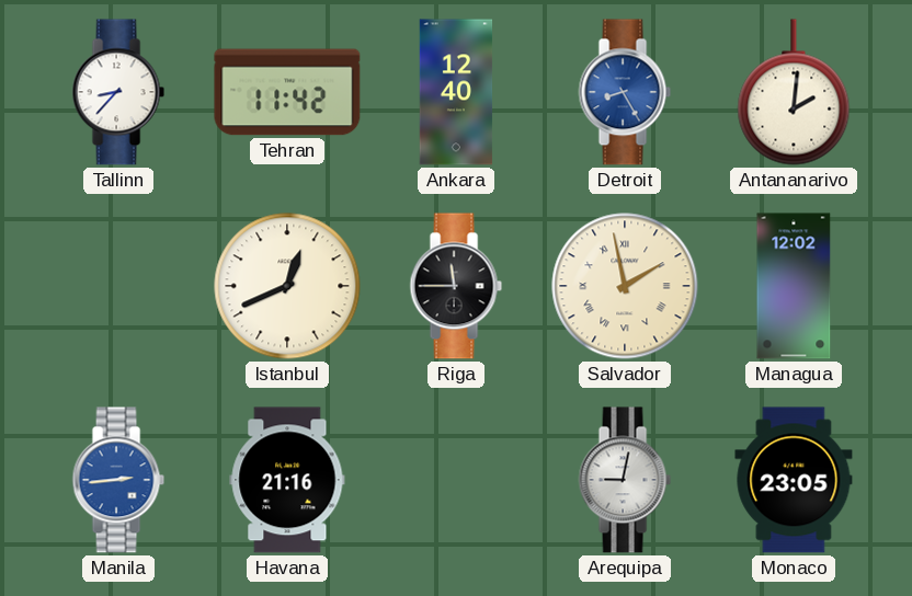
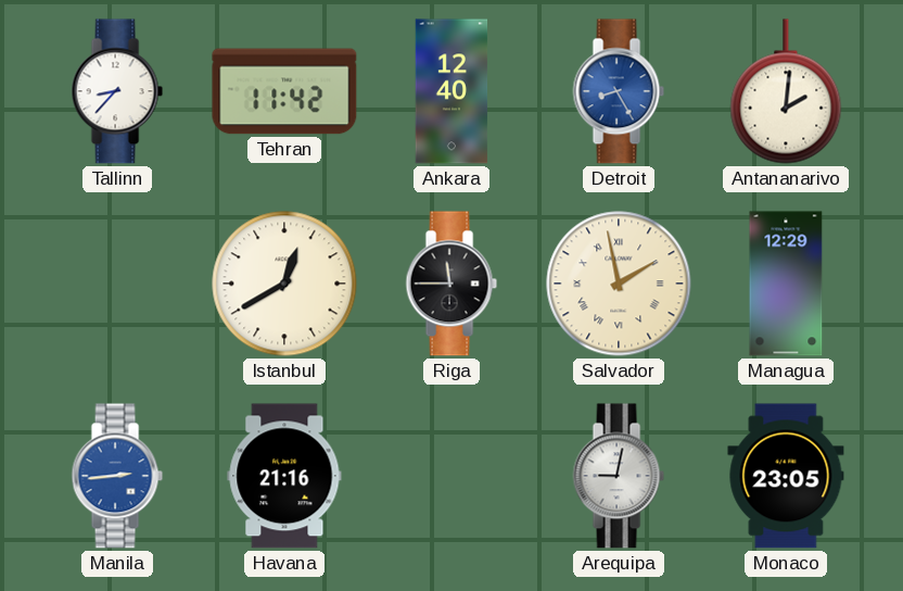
Istanbul: 12:41 -> 12:40 (284, 284)
Managua: 12:02 -> 12:29 (786, 284)
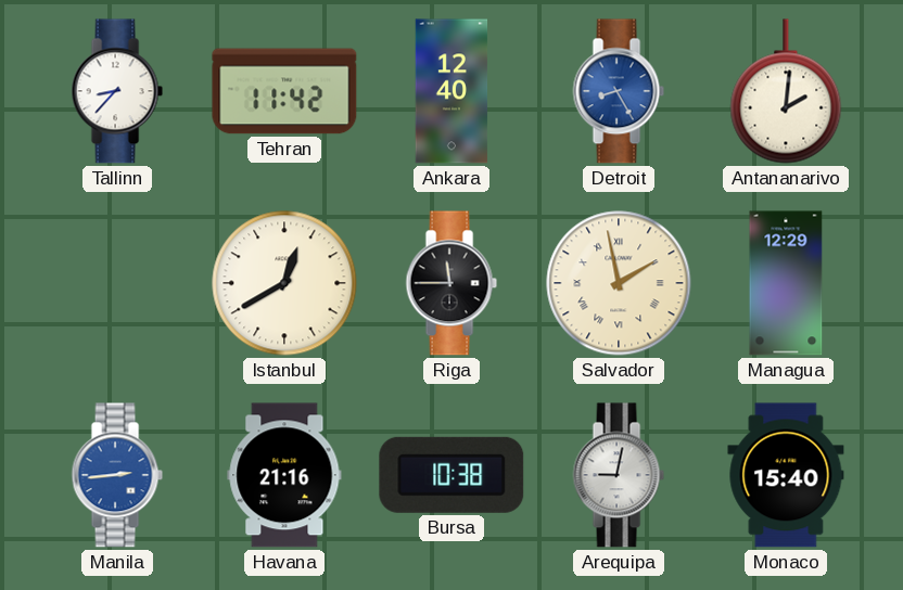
Bursa: none -> 10:38 (452, 475)
Monaco: 23:05 -> 15:40 (786, 475)
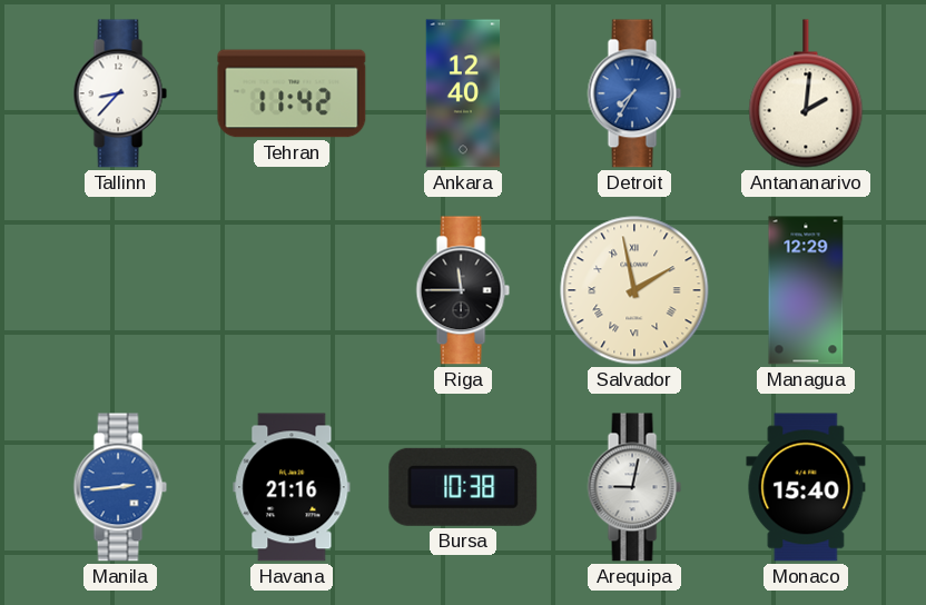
Detroit: 8:25 -> 7:35 (634, 93)
Istanbul: 12:40 -> none (284, 283)
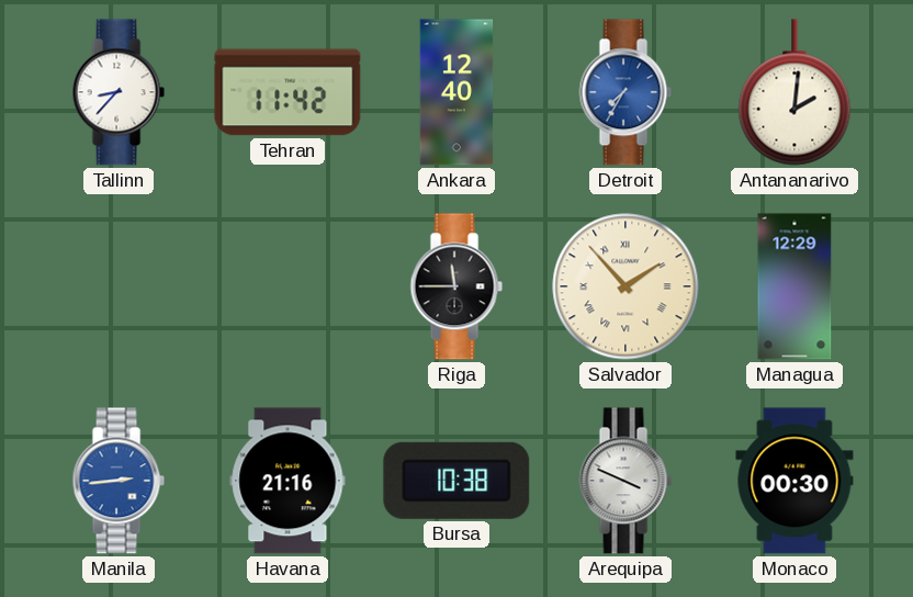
Salvador: 1:58 -> 1:53 (625, 286)
Arequipa: 9:02 -> 3:49 (625, 481)
Monaco: 15:40 -> 00:30 (794, 481)
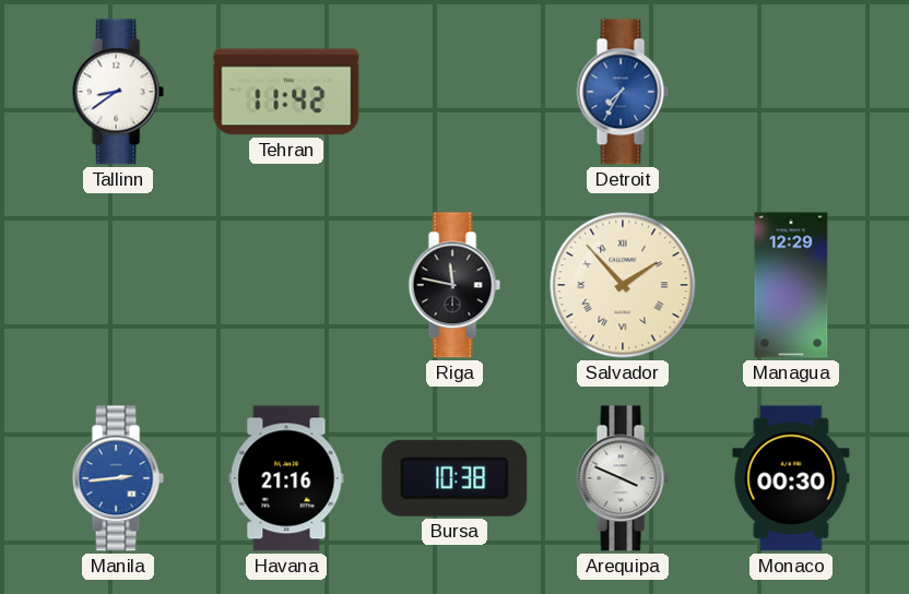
Tallinn: 8:37 -> 8:39 (118, 92)
Ankara: 12:40 -> none (456, 92)
Antananarivo: 2:01 -> none (794, 92)
Riga: 11:45 -> 11:47 (454, 285)
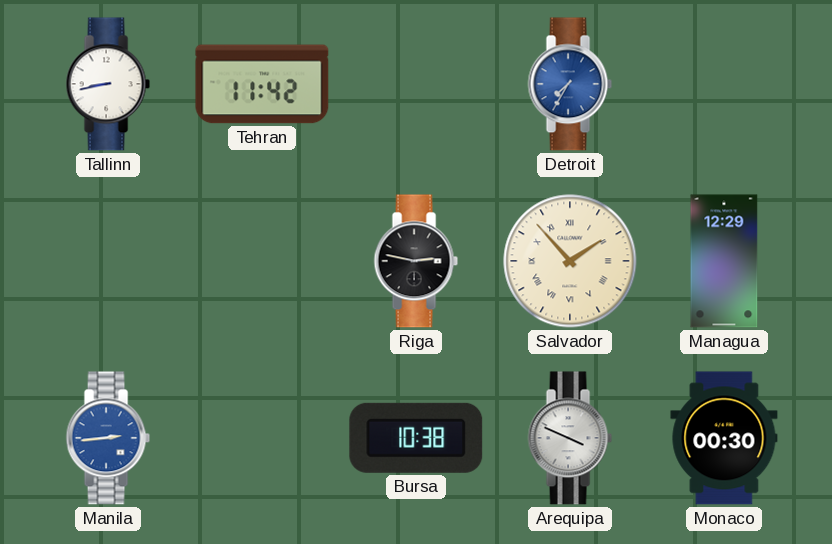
Tallinn: 8:39 -> 8:43 (108, 84)
Riga: 11:47 -> 2:47 (416, 261)
Havana: 21:16 -> none (286, 478)
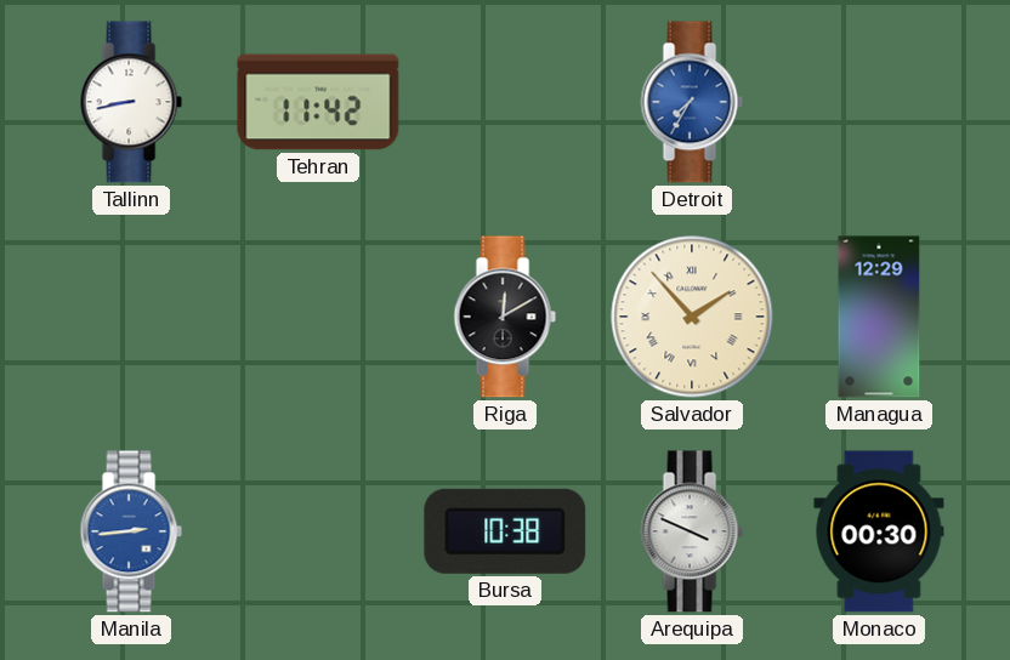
Riga: 2:47 -> 12:10 (505, 317)
